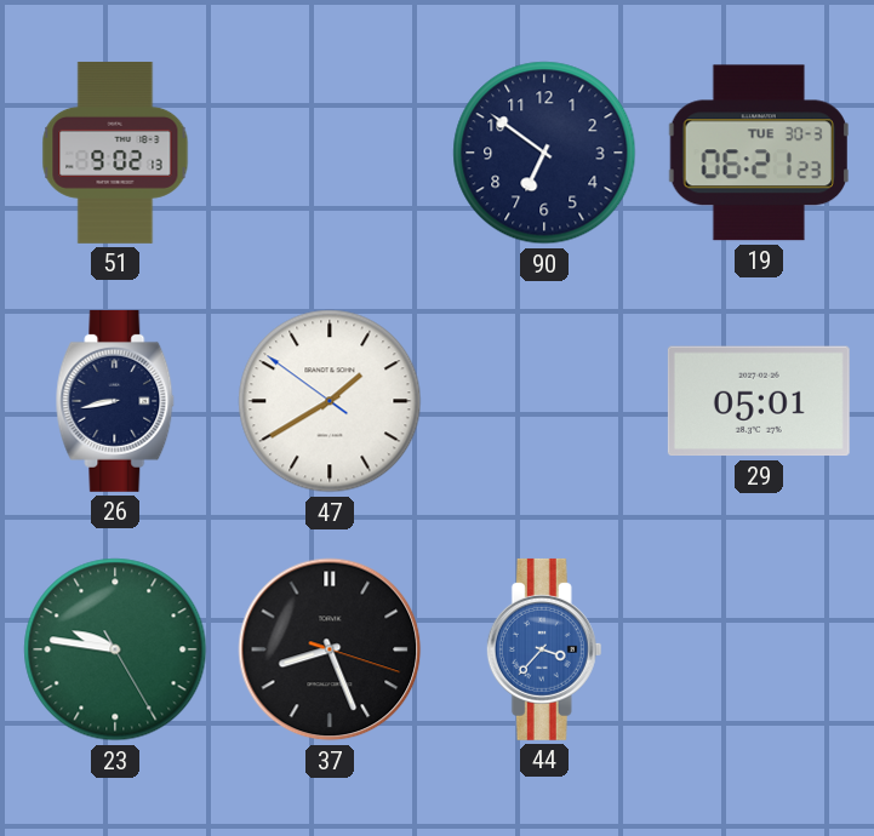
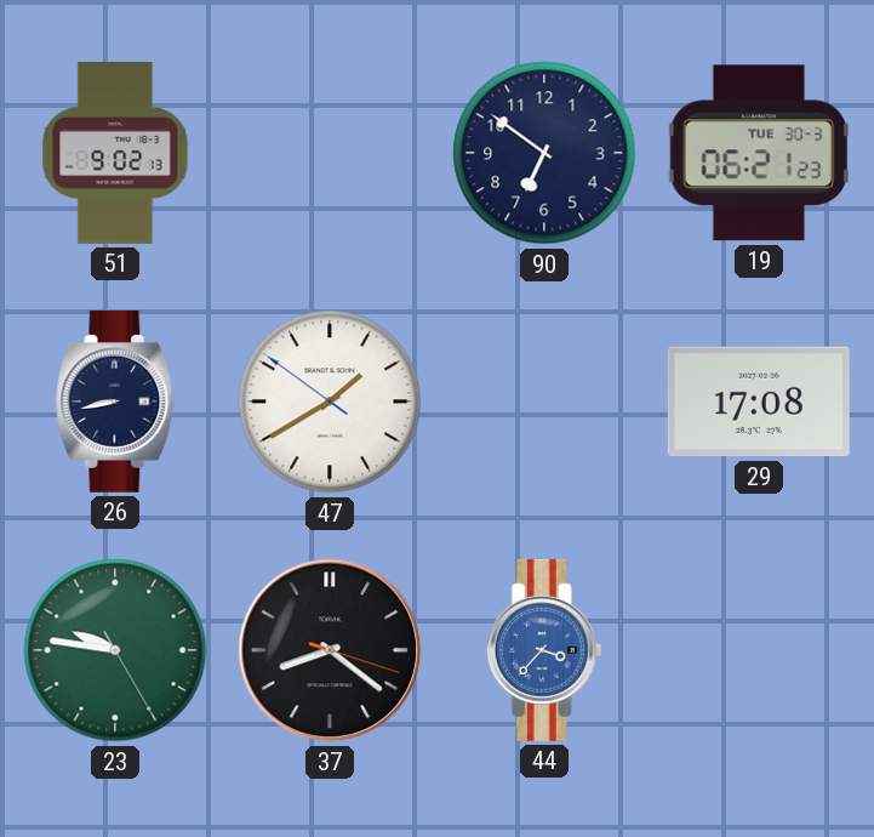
29: 05:01 -> 17:08 (759, 402)
37: 8:26 -> 8:21 (330, 650)
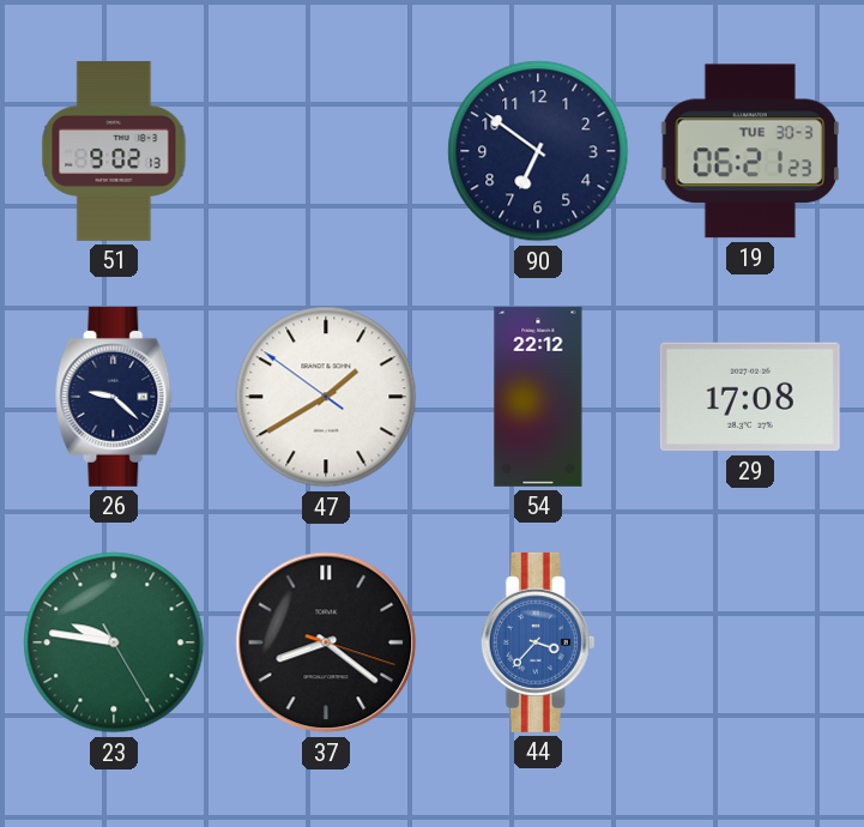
26: 8:43 -> 9:22 (114, 397)
54: none -> 22:12 (538, 397)
